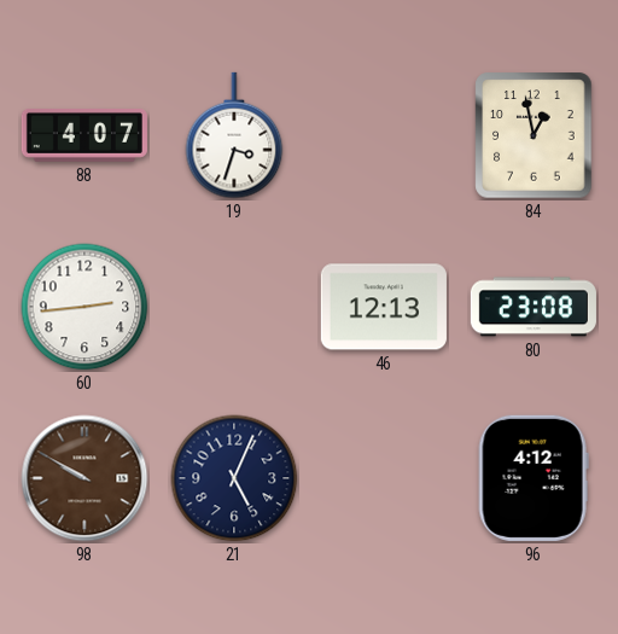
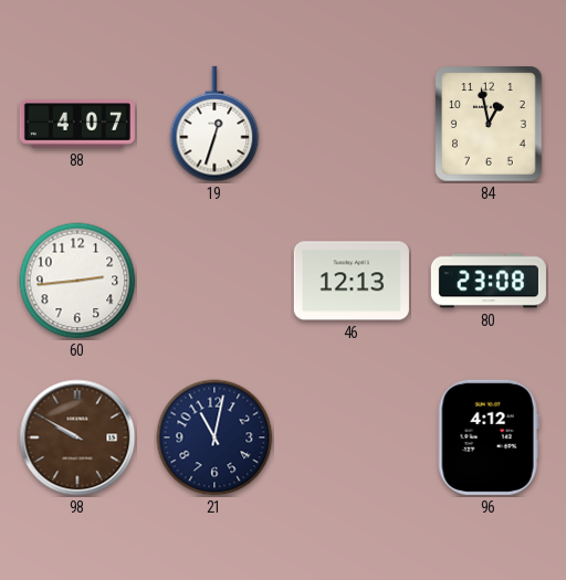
19: 3:33 -> 12:33 (214, 124)
21: 5:04 -> 11:02 (214, 437)
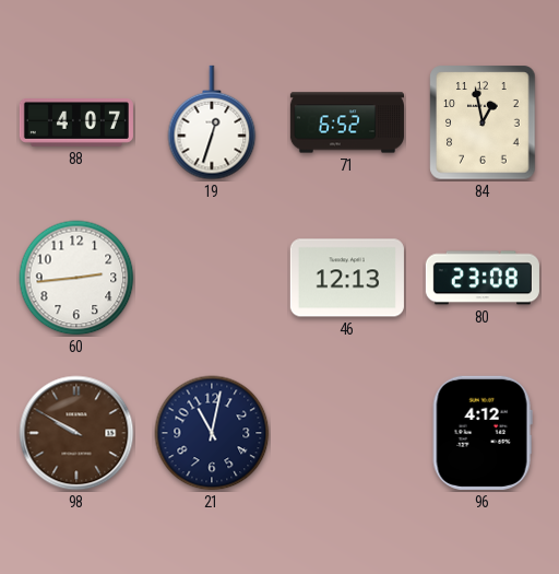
71: none -> 6:52 (347, 122)
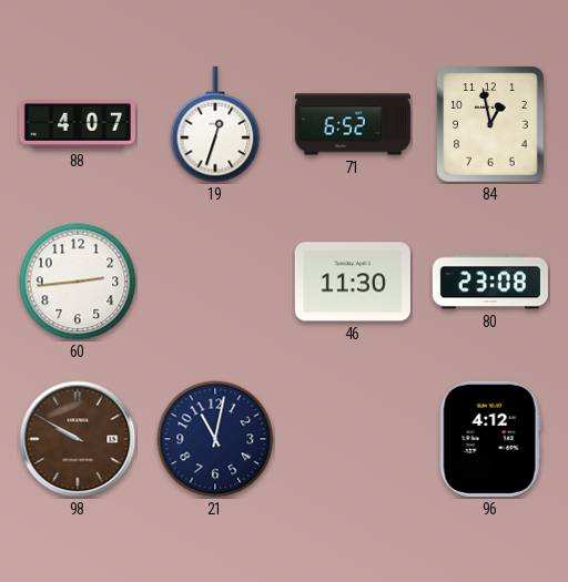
46: 12:13 -> 11:30 (353, 282)
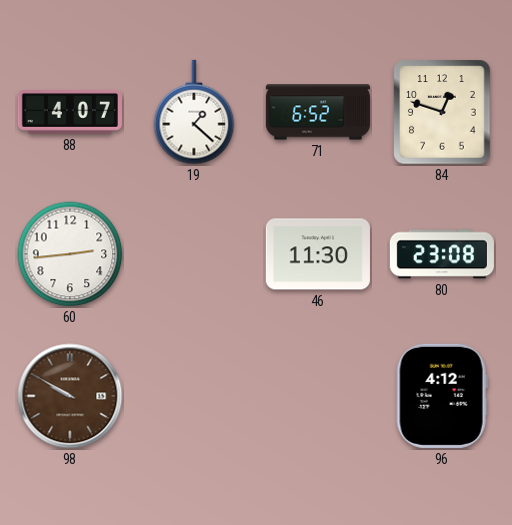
19: 12:33 -> 1:22 (194, 112)
84: 12:58 -> 12:48 (442, 112)
21: 11:02 -> none (215, 439)
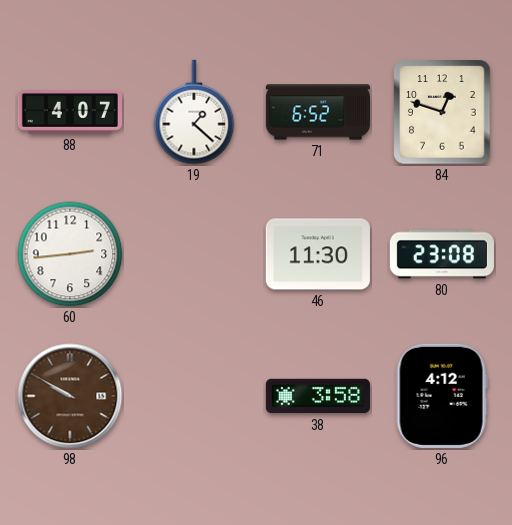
38: none -> 3:58 (318, 396)
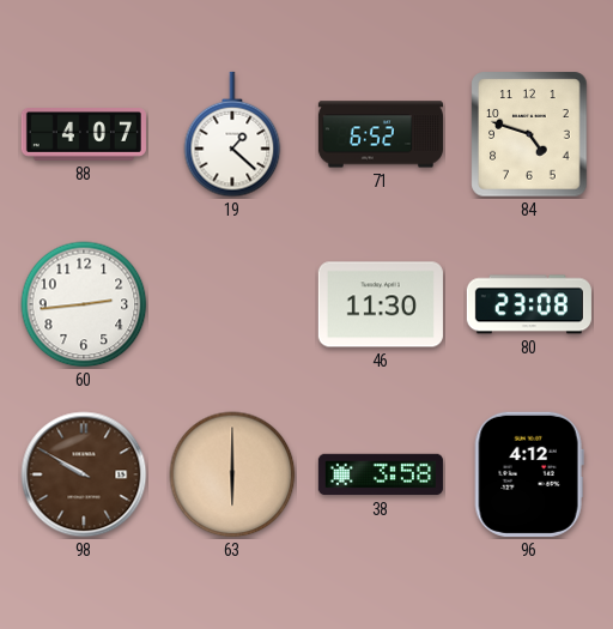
84: 12:48 -> 4:48 (529, 134)
63: none -> 6:00 (232, 474)
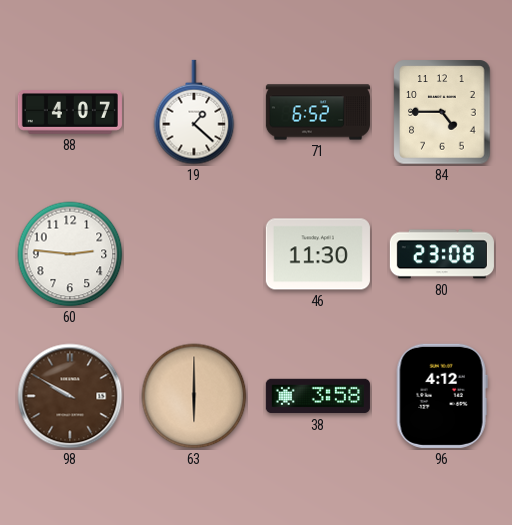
84: 4:48 -> 4:45 (442, 112)
60: 2:44 -> 2:46 (70, 254)
